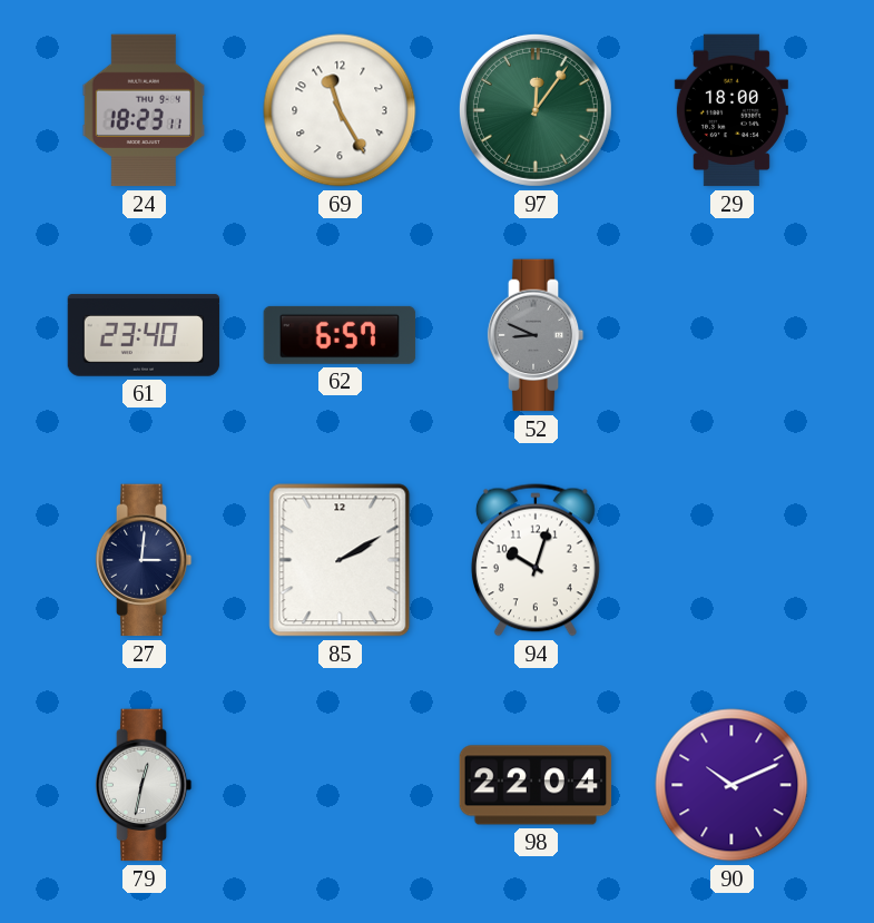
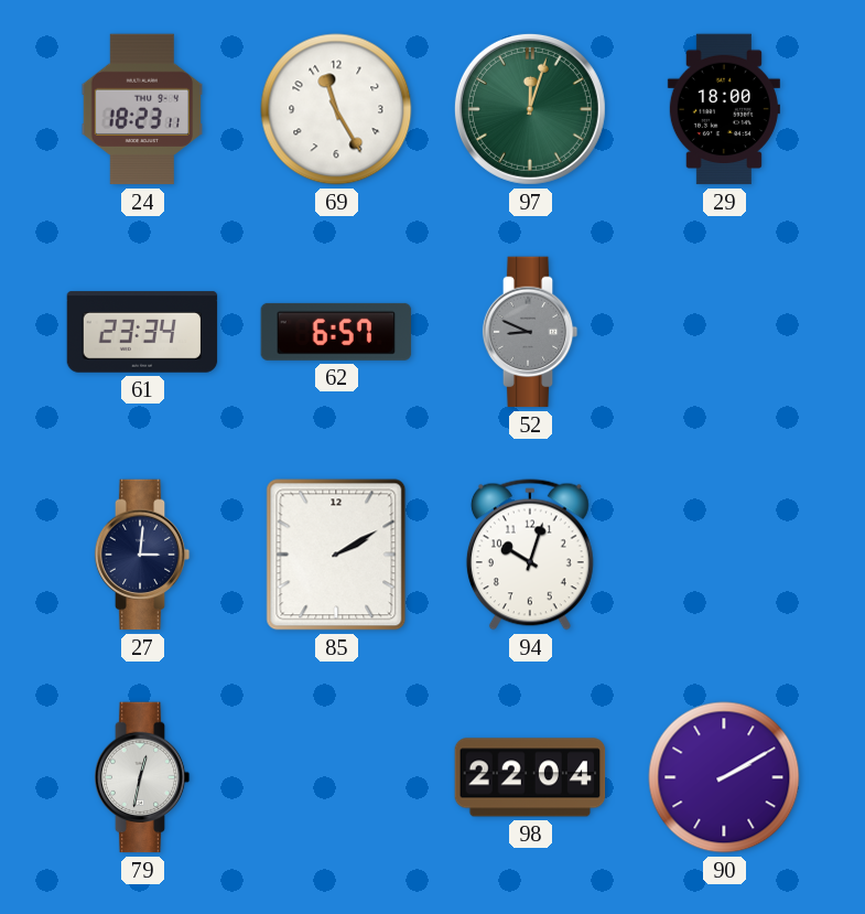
97: 12:06 -> 12:03 (530, 109)
61: 23:40 -> 23:34 (142, 332)
90: 10:11 -> 2:10 (724, 777)
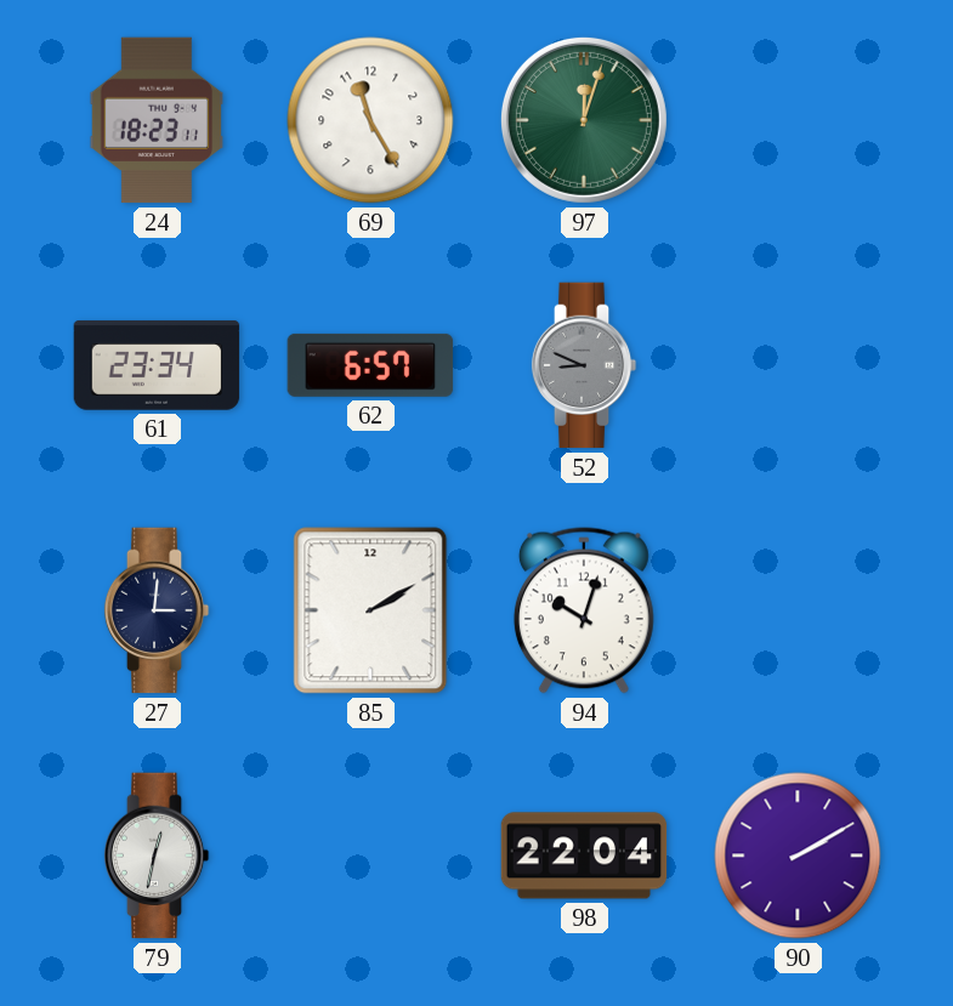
29: 18:00 -> none (724, 109)
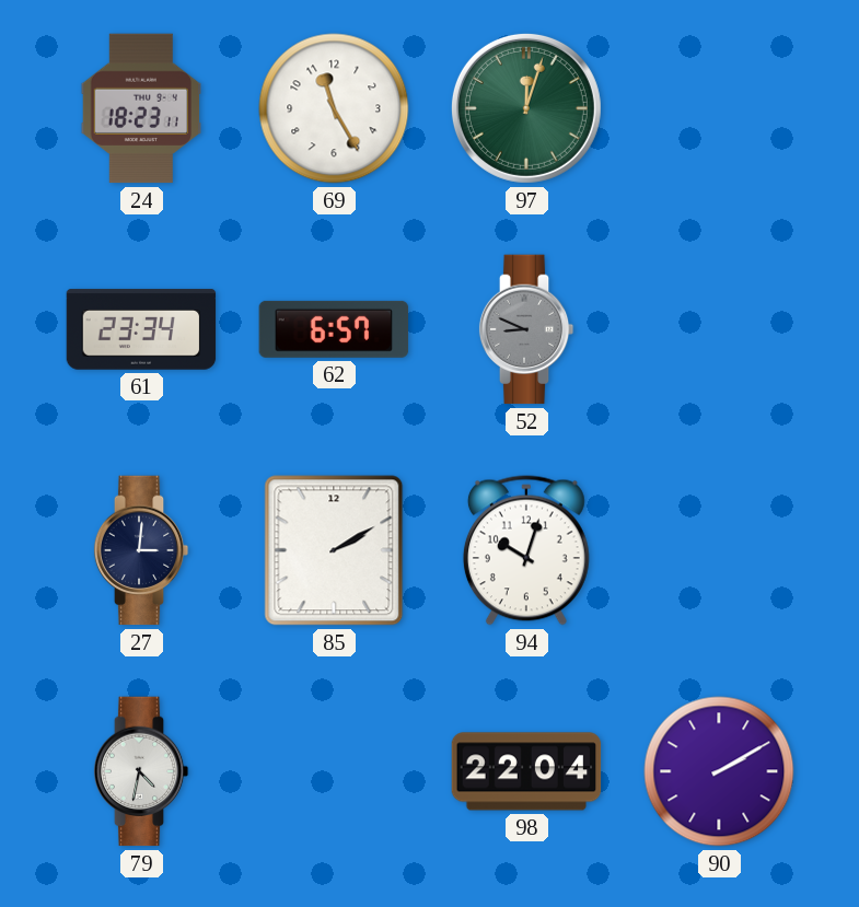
79: 12:32 -> 4:32 (141, 771)
